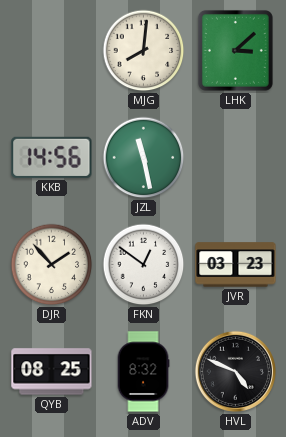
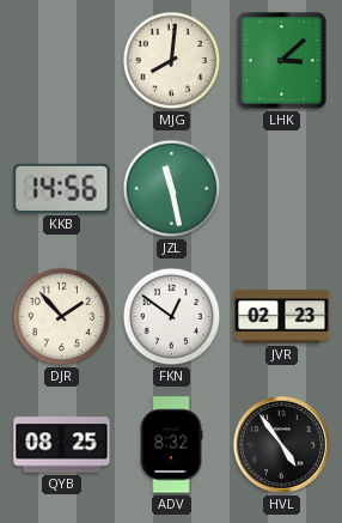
JVR: 03:23 -> 02:23 (282, 317)
HVL: 4:49 -> 4:54 (281, 444)
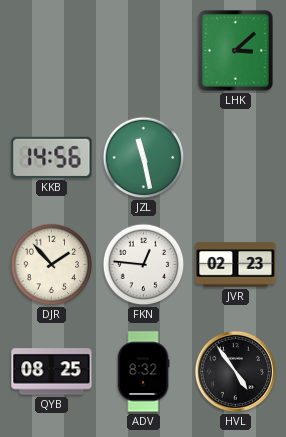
MJG: 8:01 -> none (172, 61)
FKN: 12:51 -> 12:46 (144, 265)
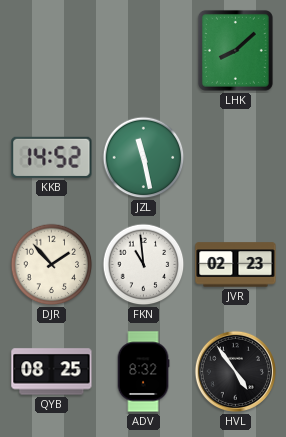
LHK: 3:08 -> 8:08 (235, 50)
KKB: 14:56 -> 14:52 (52, 157)
FKN: 12:46 -> 10:59 (144, 265)
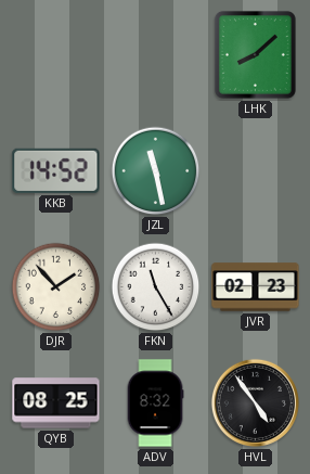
FKN: 10:59 -> 11:25 (156, 287)
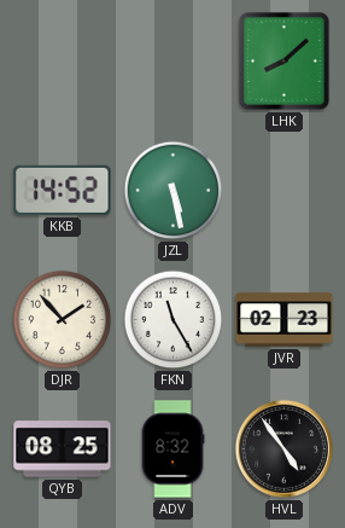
JZL: 11:28 -> 5:28 (174, 191)
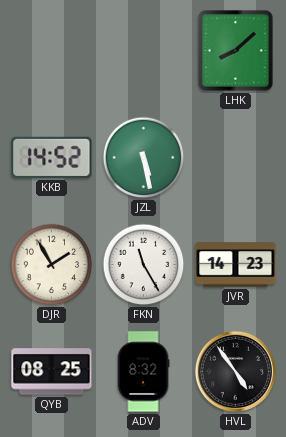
DJR: 1:53 -> 1:55 (52, 265)
JVR: 02:23 -> 14:23 (236, 265)
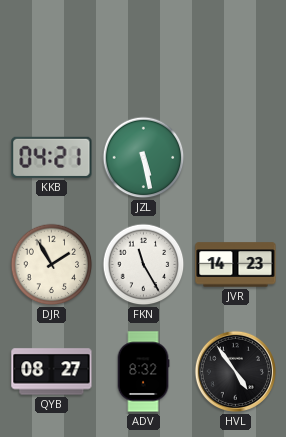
LHK: 8:08 -> none (235, 50)
KKB: 14:52 -> 04:21 (52, 157)
QYB: 08:25 -> 08:27 (52, 372)
